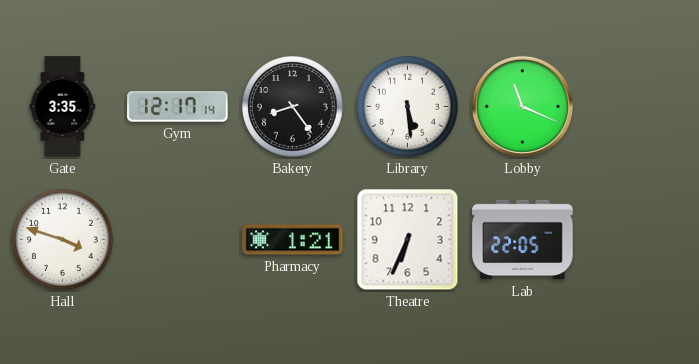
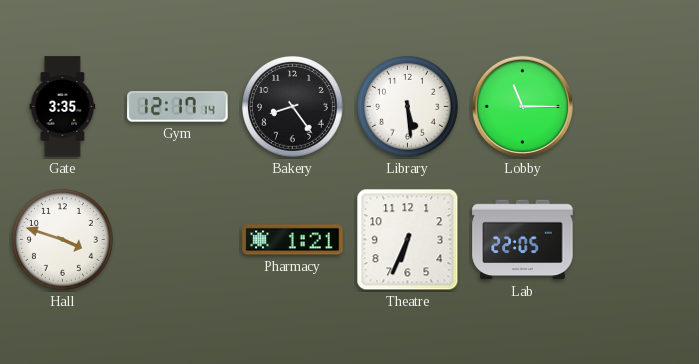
Lobby: 11:19 -> 11:15 (522, 106)
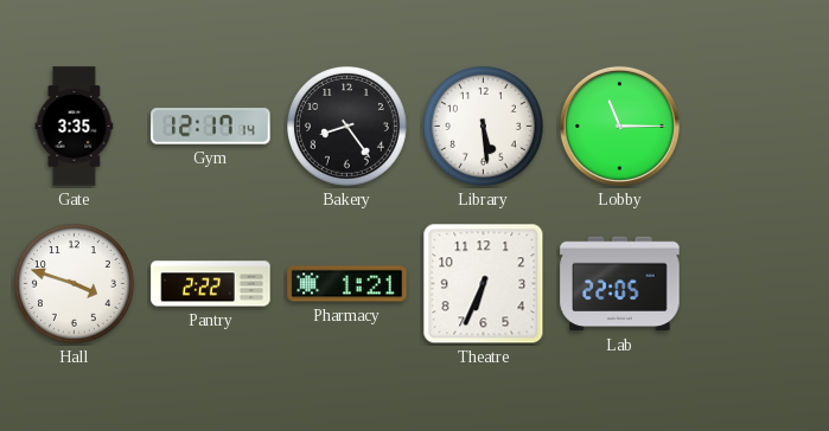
Pantry: none -> 2:22 (211, 284)
